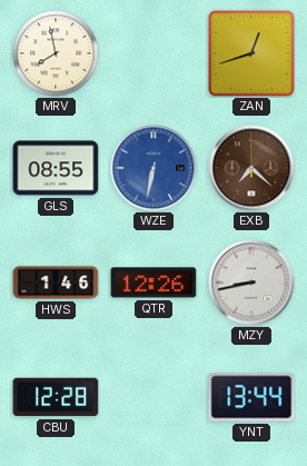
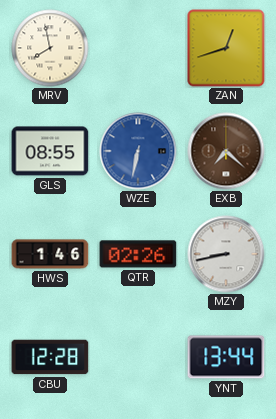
QTR: 12:26 -> 02:26 (138, 254)
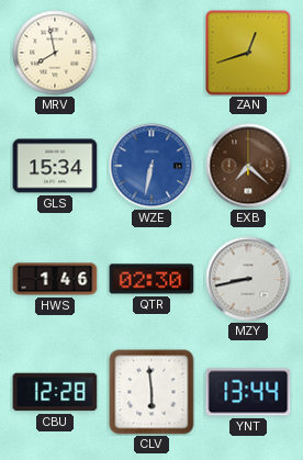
GLS: 08:55 -> 15:34 (55, 166)
QTR: 02:26 -> 02:30 (151, 279)
CLV: none -> 5:59 (151, 392)
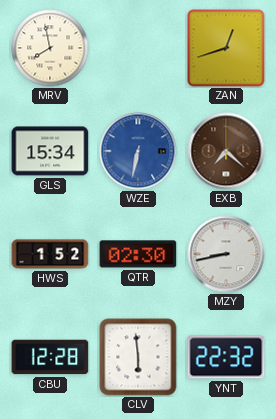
HWS: 1:46 -> 1:52 (50, 254)
YNT: 13:44 -> 22:32 (226, 357)
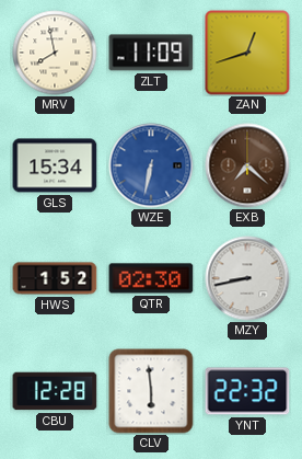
ZLT: none -> 11:09 (151, 53)
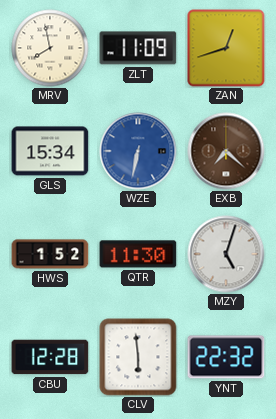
QTR: 02:30 -> 11:30 (138, 254)
MZY: 8:43 -> 5:03 (226, 254)
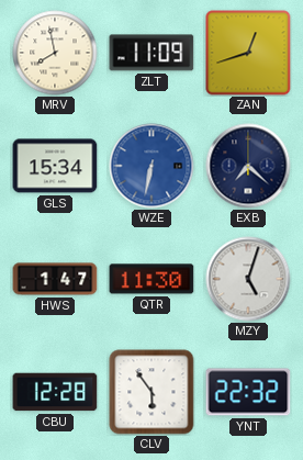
EXB dial: brown -> navy (248, 166)
HWS: 1:52 -> 1:47 (55, 279)
CLV: 5:59 -> 5:54 (151, 392)
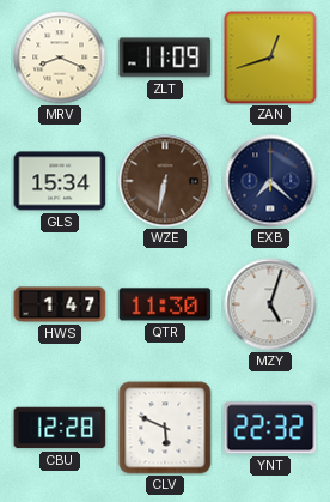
MRV: 7:58 -> 8:19 (60, 58)
WZE dial: blue -> brown (165, 181)
CLV: 5:54 -> 5:49 (165, 428)
